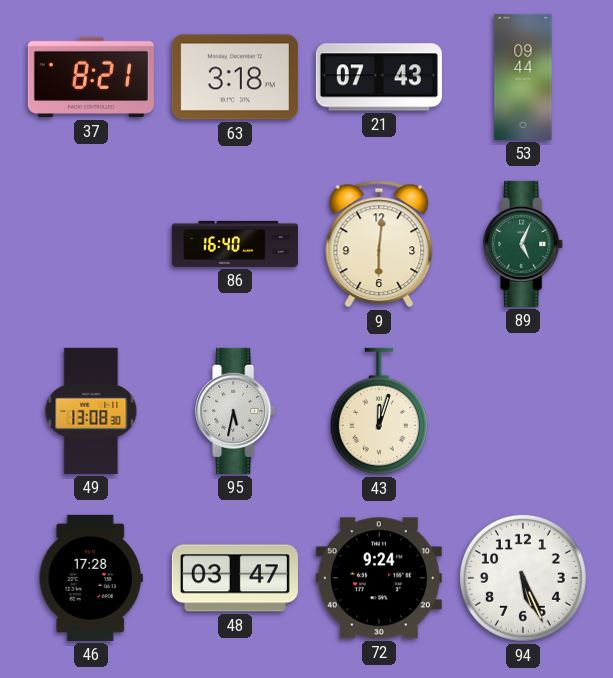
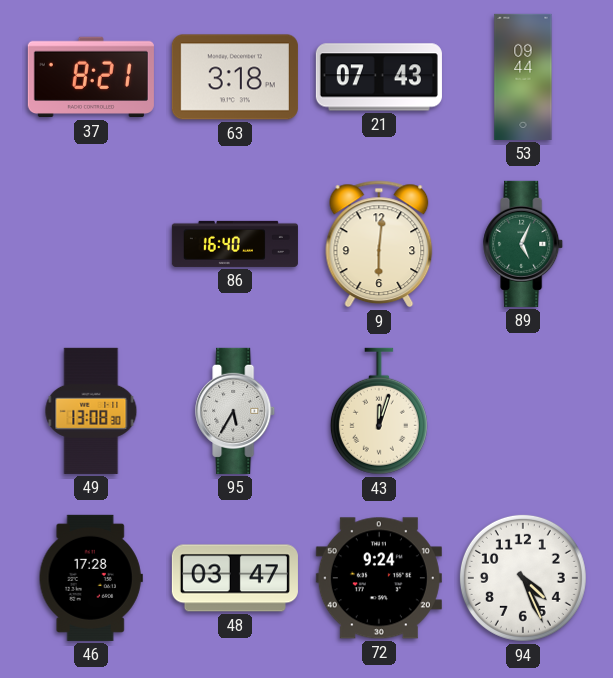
95: 5:32 -> 5:35 (236, 411)
94: 5:26 -> 4:26 (523, 578)
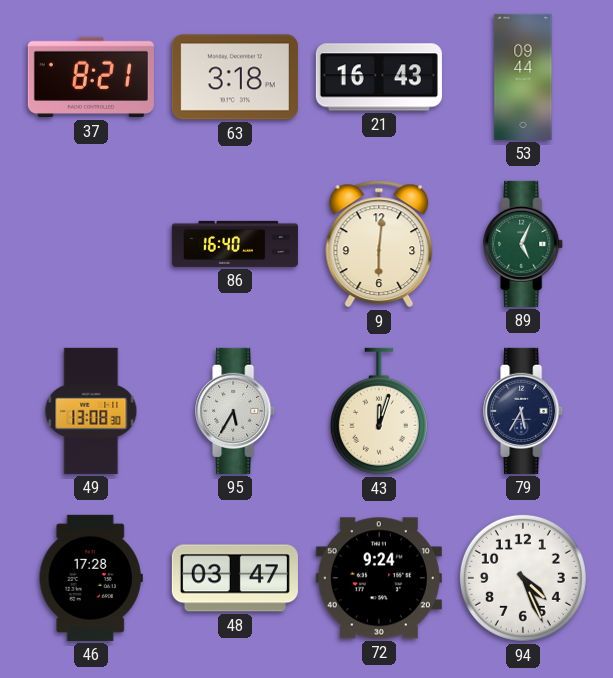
21: 07:43 -> 16:43 (379, 77)
79: none -> 5:35 (524, 411)
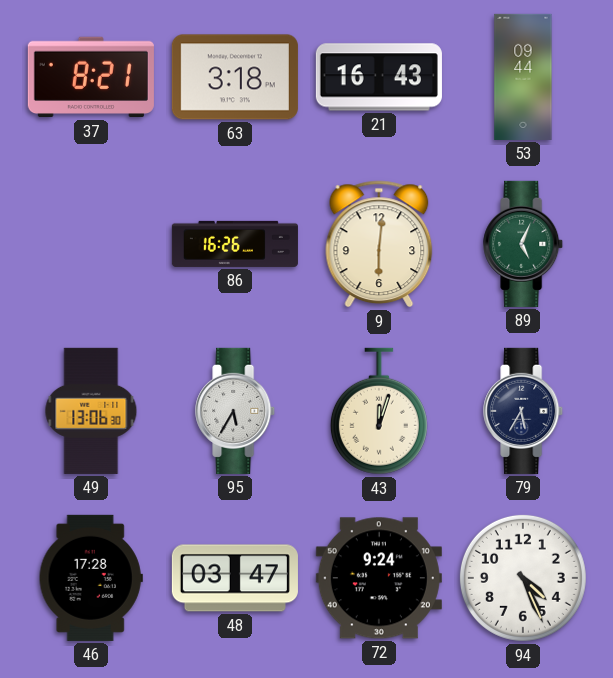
86: 16:40 -> 16:26 (235, 244)
49: 13:08 -> 13:06 (91, 411)
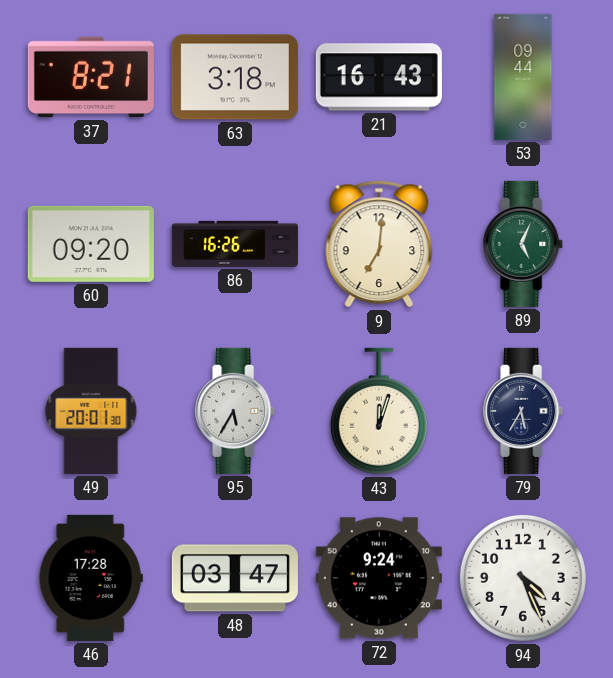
60: none -> 09:20 (91, 244)
9: 6:01 -> 7:01 (379, 244)
49: 13:06 -> 20:01 (91, 411)
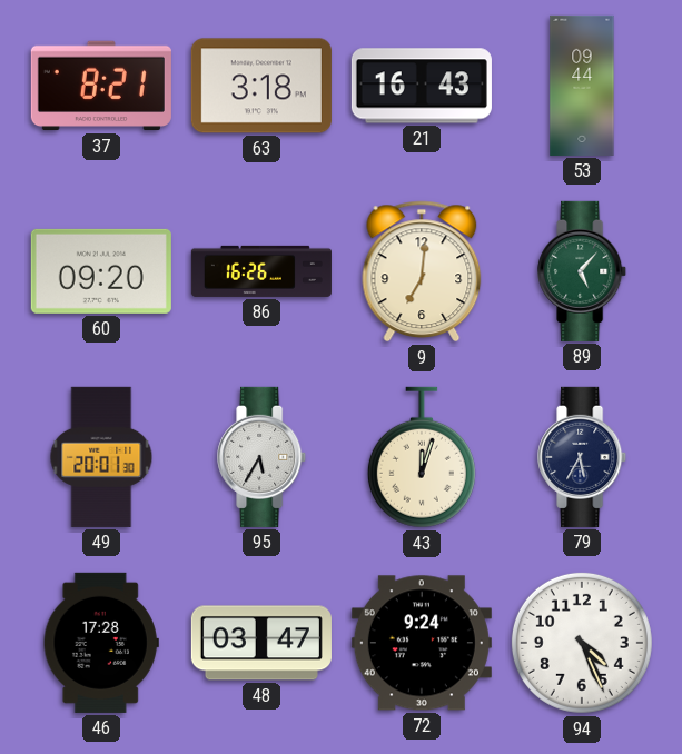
89: 5:04 -> 5:07 (583, 271)
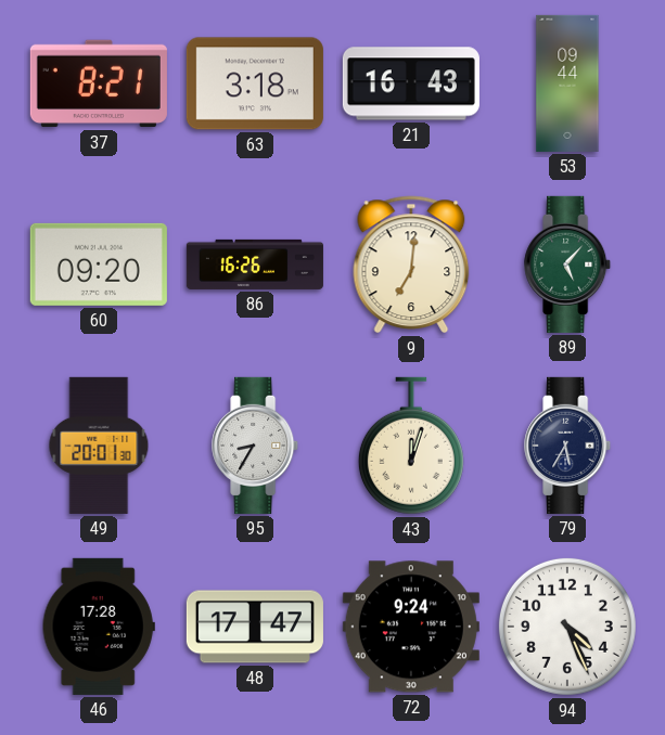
95: 5:35 -> 8:35 (256, 446)
48: 03:47 -> 17:47 (255, 627)
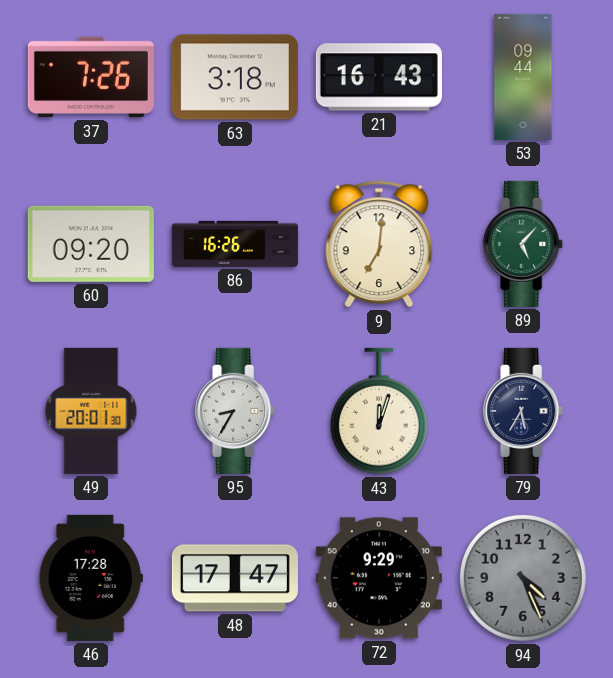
37: 8:21 -> 7:26 (91, 77)
72: 9:24 -> 9:29 (379, 578)
94 dial: white -> grey (523, 578)
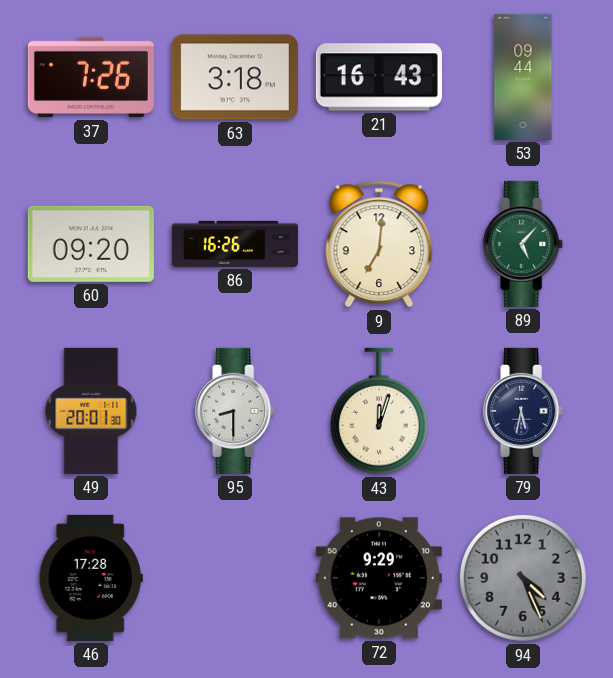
95: 8:35 -> 8:30 (236, 411)
79: 5:35 -> 5:32 (524, 411)
48: 17:47 -> none (235, 578)
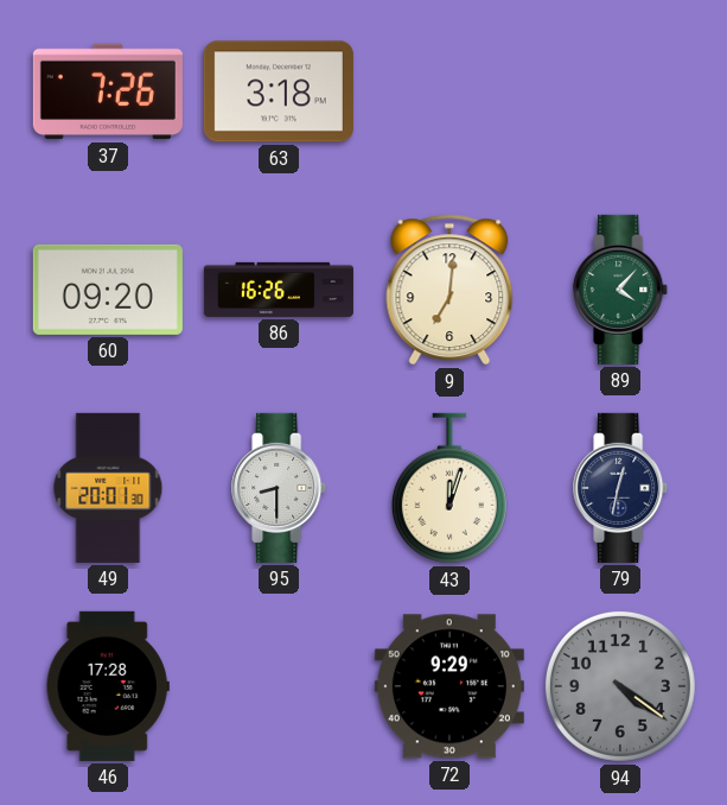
21: 16:43 -> none (379, 77)
53: 09:44 -> none (523, 77)
89: 5:07 -> 4:07 (621, 290)
79: 5:32 -> 12:32 (621, 488)
94: 4:26 -> 4:21 (620, 686)
